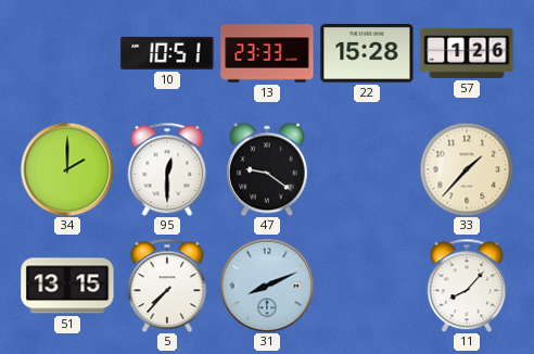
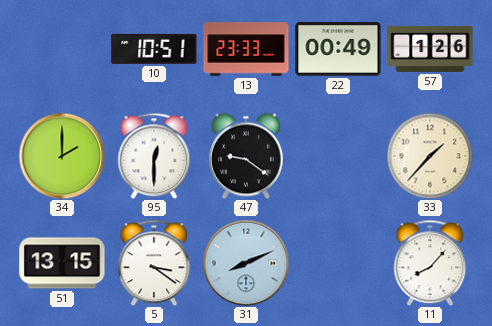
22: 15:28 -> 00:49 (338, 49)
5: 7:37 -> 3:21 (154, 263)
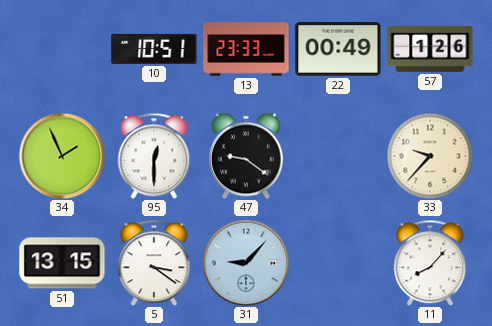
34: 2:00 -> 1:56 (62, 156)
33: 1:37 -> 9:37 (430, 156)
31: 8:11 -> 9:07 (246, 263)
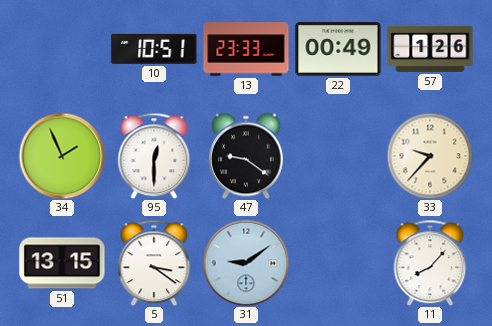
31: 9:07 -> 9:09 (246, 263)
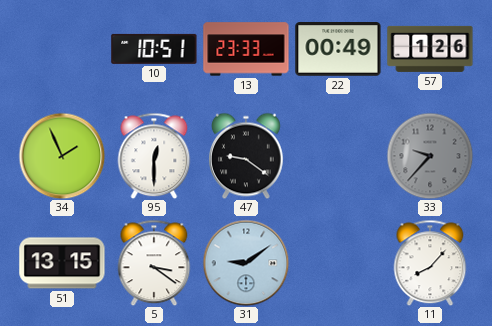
33 dial: cream -> grey (430, 156)
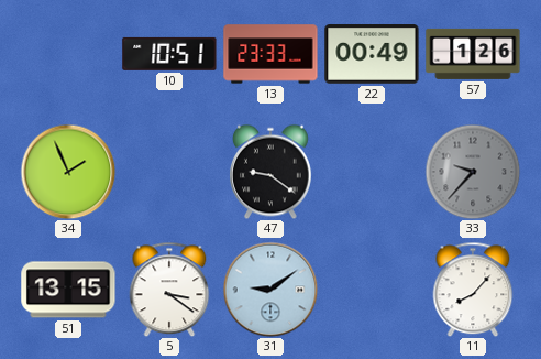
95: 12:30 -> none (154, 156)
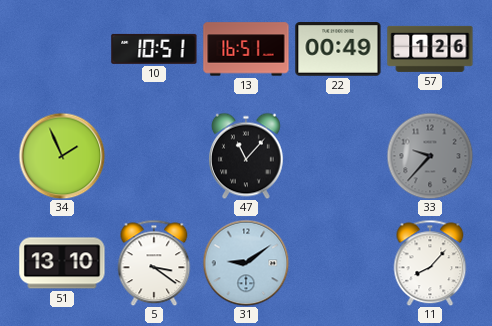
13: 23:33 -> 16:51 (246, 49)
47: 9:21 -> 11:07 (246, 156)
51: 13:15 -> 13:10 (62, 263)
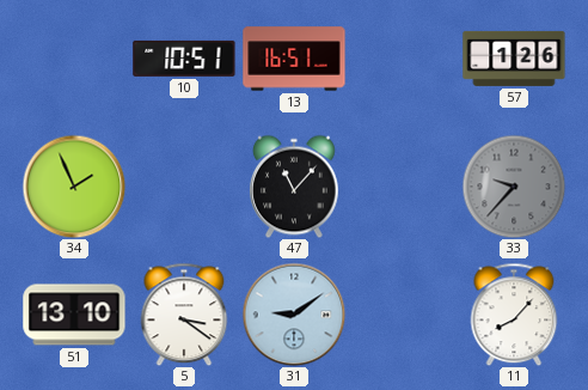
22: 00:49 -> none (338, 49)
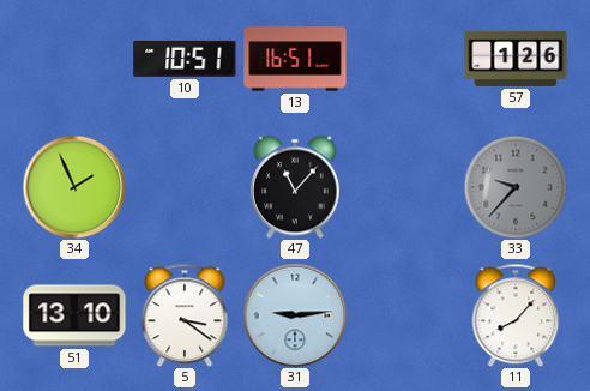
31: 9:09 -> 9:14 (295, 315)
